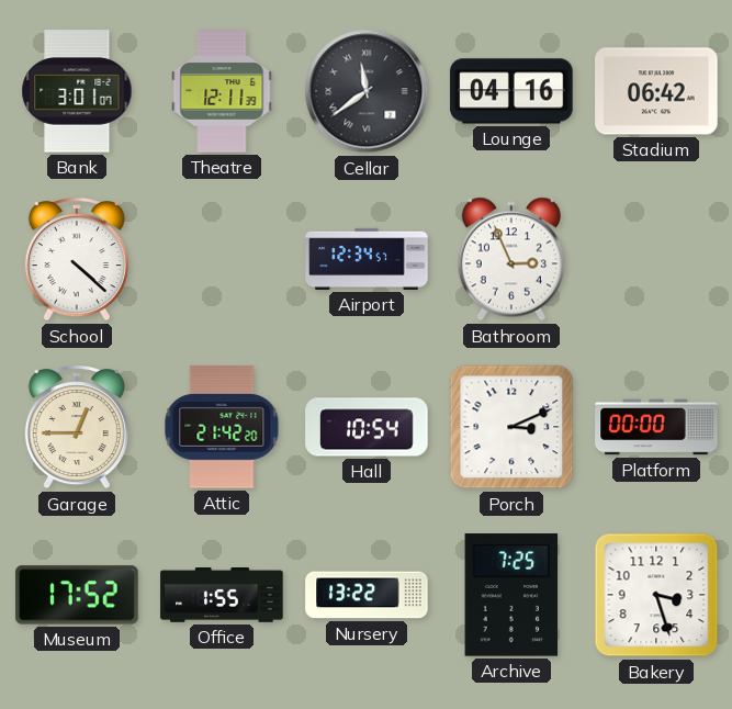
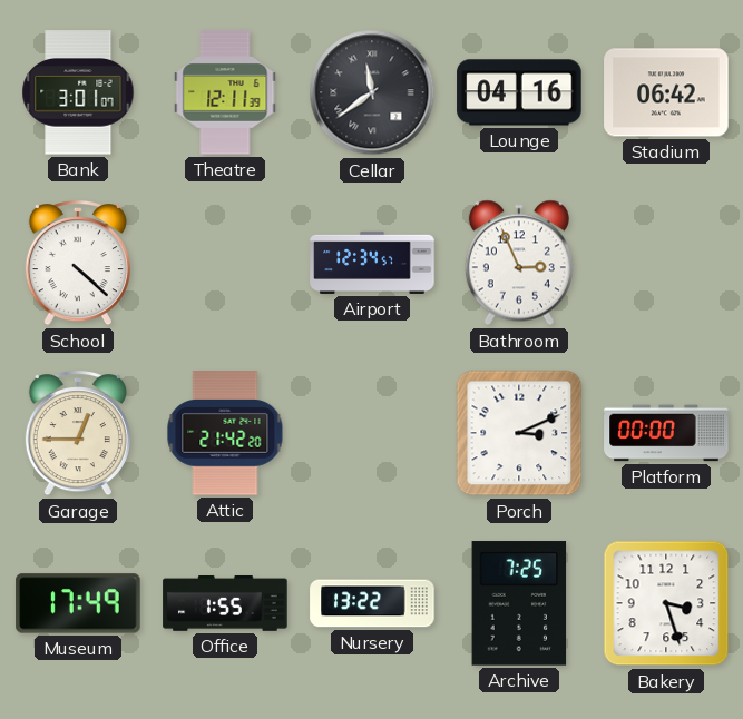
Hall: 10:54 -> none (367, 427)
Museum: 17:52 -> 17:49 (78, 603)
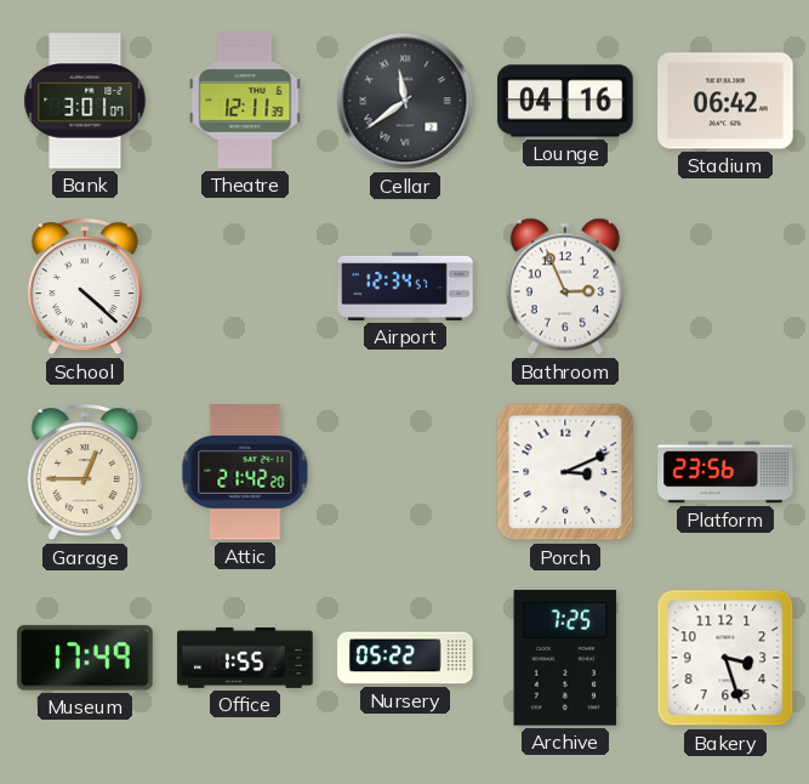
Platform: 00:00 -> 23:56 (725, 472)
Nursery: 13:22 -> 05:22 (405, 658)
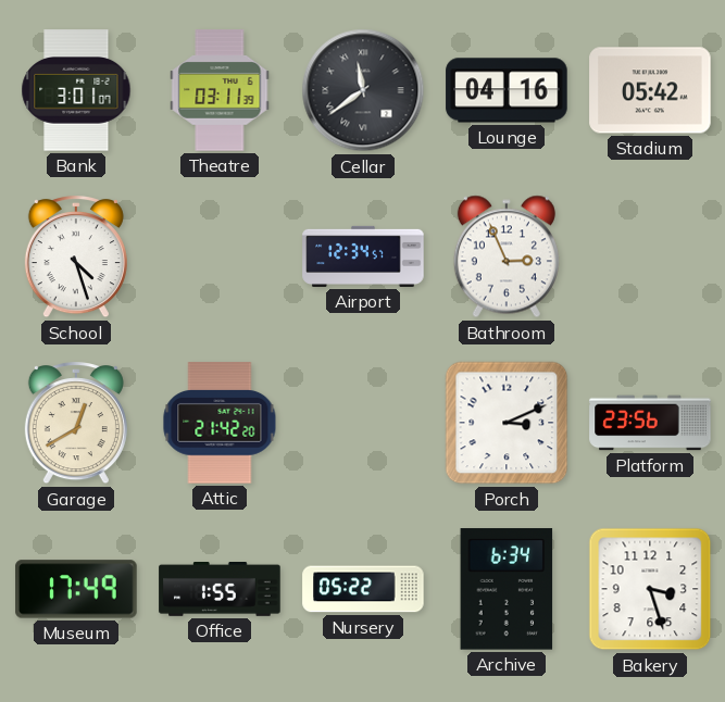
Theatre: 12:11 -> 03:11 (220, 90)
Stadium: 06:42 -> 05:42 (650, 90)
School: 4:22 -> 4:27 (76, 258)
Garage: 12:45 -> 12:40 (76, 424)
Archive: 7:25 -> 6:34 (507, 589)
